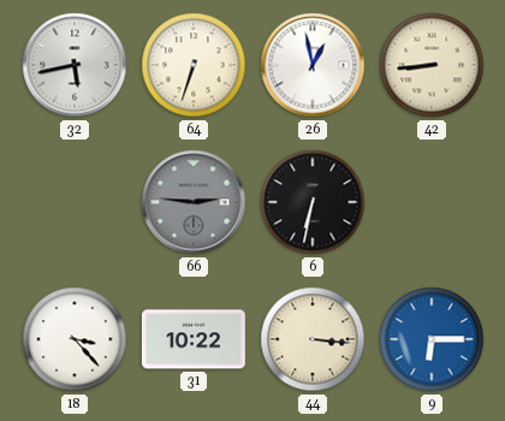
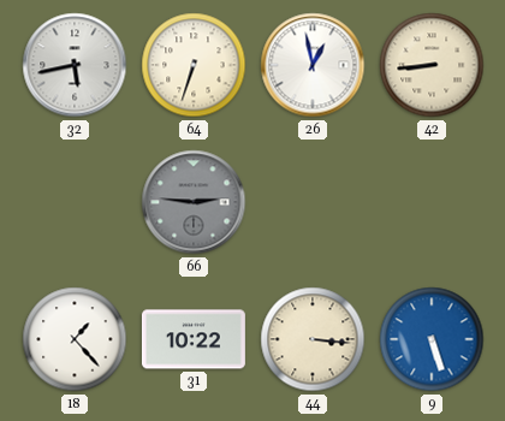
6: 6:32 -> none (313, 202)
18: 3:23 -> 1:23 (75, 339)
9: 6:15 -> 5:27 (432, 339)
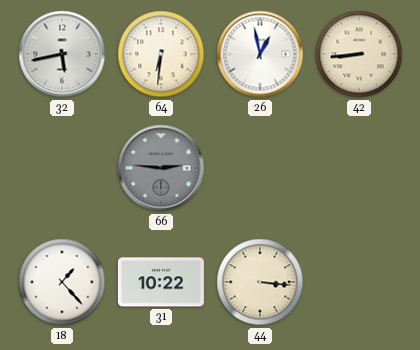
64: 6:33 -> 6:31 (161, 54)
9: 5:27 -> none (432, 339)
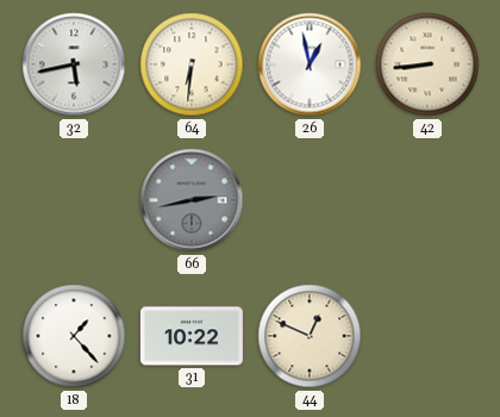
66: 2:46 -> 2:43 (192, 200)
44: 3:16 -> 12:49 (310, 336)
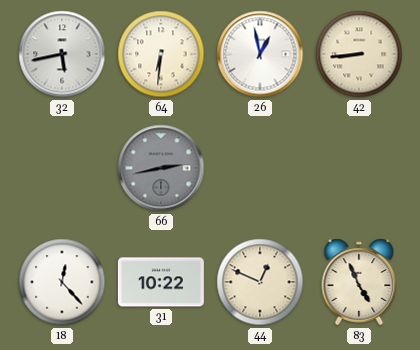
18: 1:23 -> 12:23 (62, 282)
83: none -> 4:56 (359, 282)
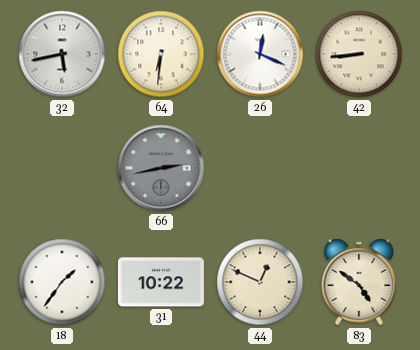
26: 12:58 -> 12:19 (260, 54)
18: 12:23 -> 1:36 (62, 282)
83: 4:56 -> 4:51 (359, 282)
